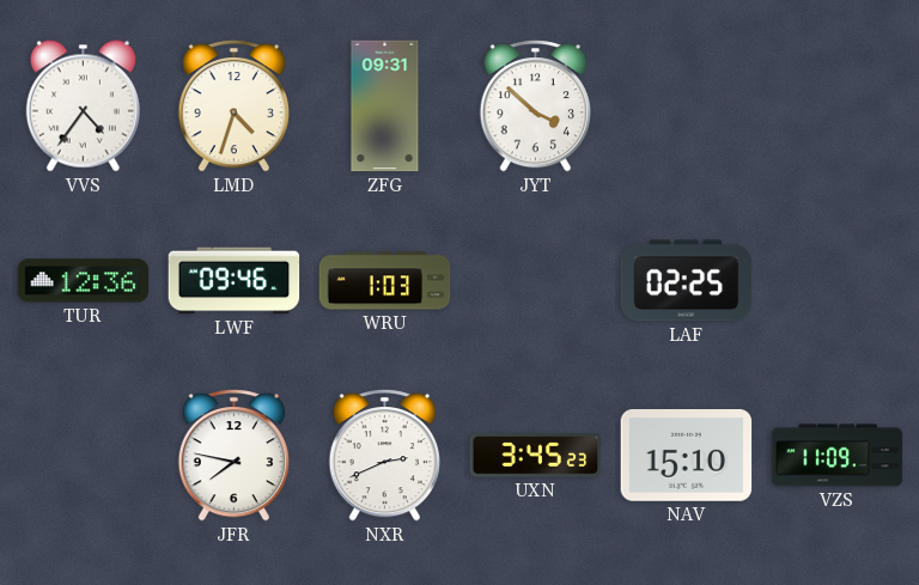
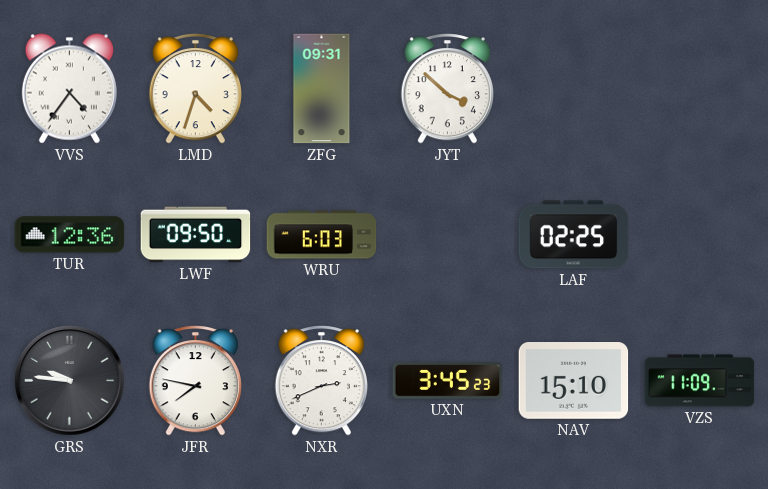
LWF: 09:46 -> 09:50 (196, 235)
WRU: 1:03 -> 6:03 (322, 235)
GRS: none -> 9:46 (70, 381)
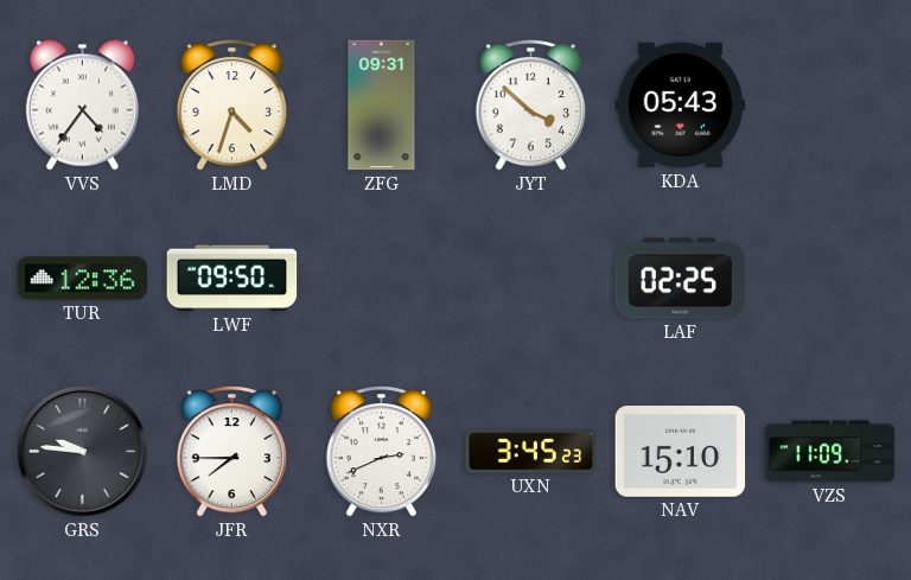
KDA: none -> 05:43 (681, 106)
WRU: 6:03 -> none (322, 235)
JFR: 7:47 -> 7:45 (231, 452)
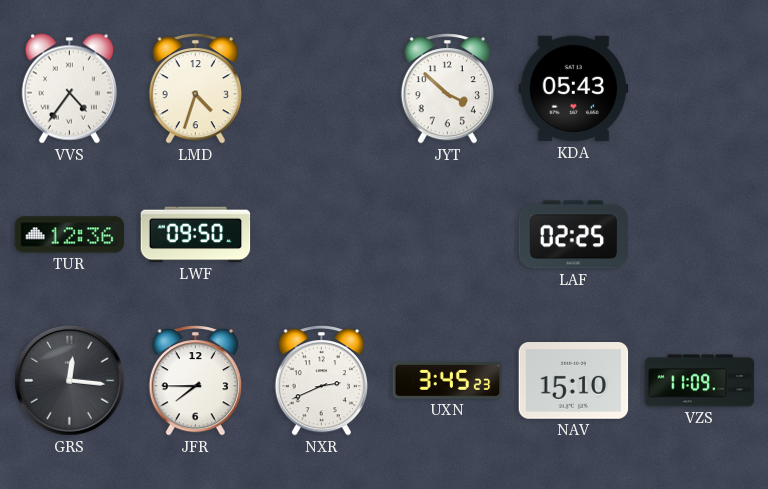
ZFG: 09:31 -> none (382, 106)
GRS: 9:46 -> 12:16 (70, 381)
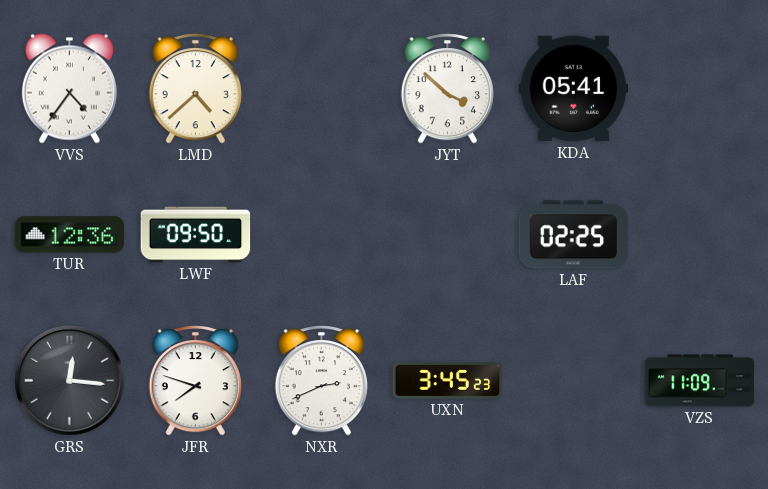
LMD: 4:33 -> 4:38 (195, 89)
KDA: 05:43 -> 05:41 (574, 89)
JFR: 7:45 -> 7:48 (195, 381)
NAV: 15:10 -> none (574, 381)
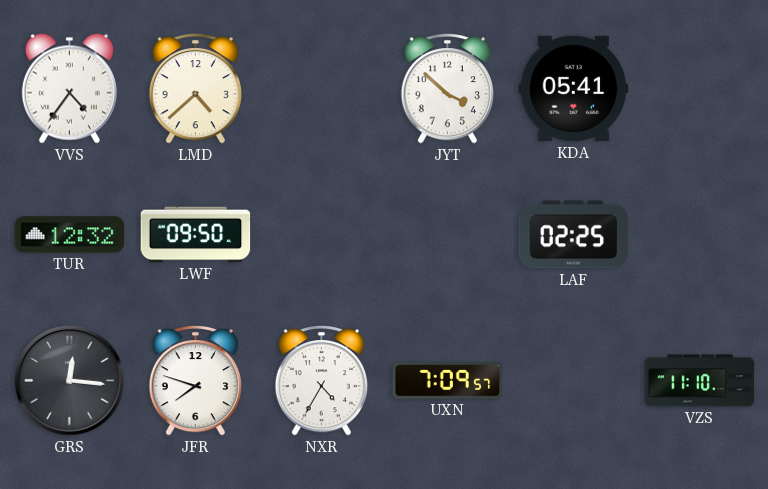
TUR: 12:36 -> 12:32 (70, 235)
NXR: 2:41 -> 4:35 (321, 381)
UXN: 3:45 -> 7:09 (448, 381)
VZS: 11:09 -> 11:10 (700, 381)
